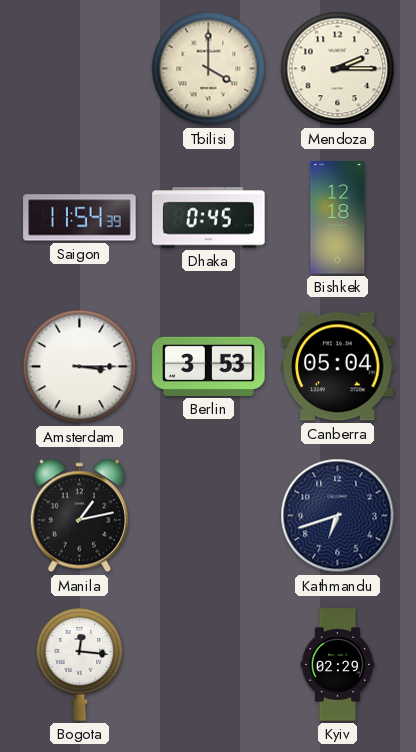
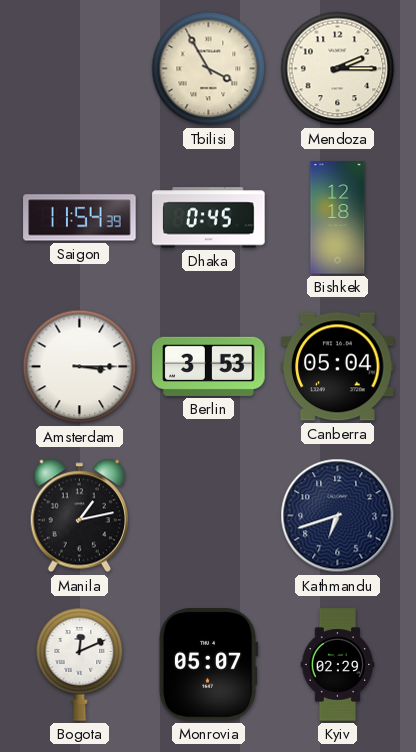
Tbilisi: 4:00 -> 3:55 (209, 69)
Bogota: 12:16 -> 12:11 (80, 665)
Monrovia: none -> 05:07 (208, 665)
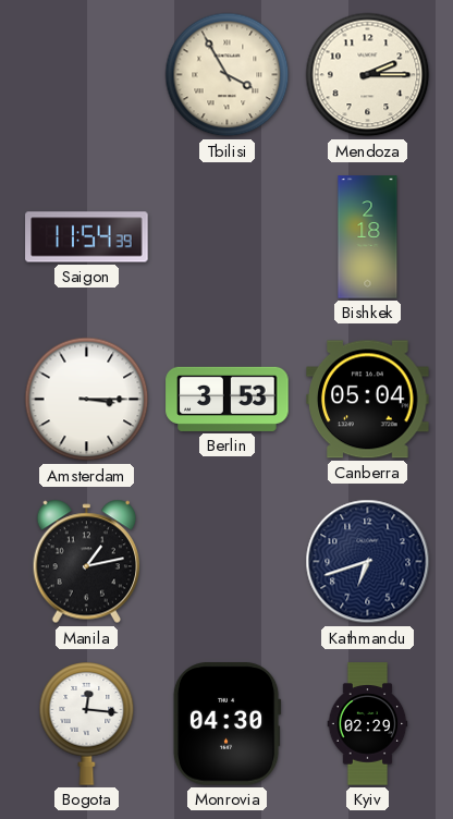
Dhaka: 0:45 -> none (209, 218)
Bishkek: 12:18 -> 2:18 (368, 237)
Bogota: 12:11 -> 12:16 (87, 724)
Monrovia: 05:07 -> 04:30 (226, 724)
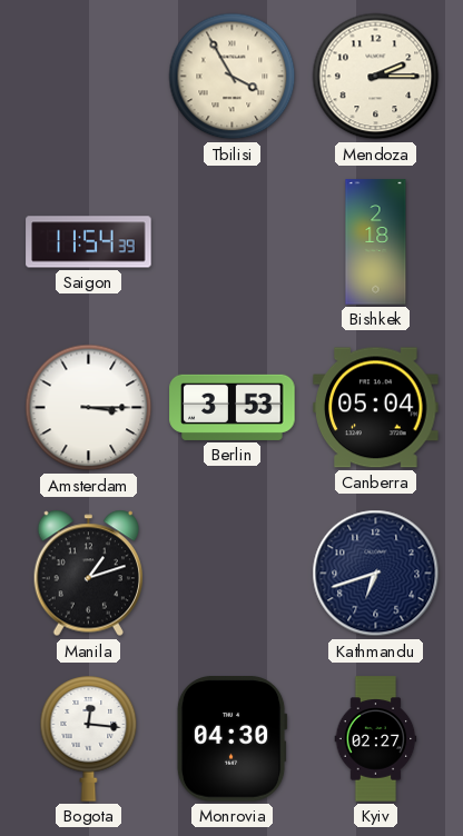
Manila: 1:13 -> 1:12 (89, 574)
Kyiv: 02:29 -> 02:27 (376, 739)
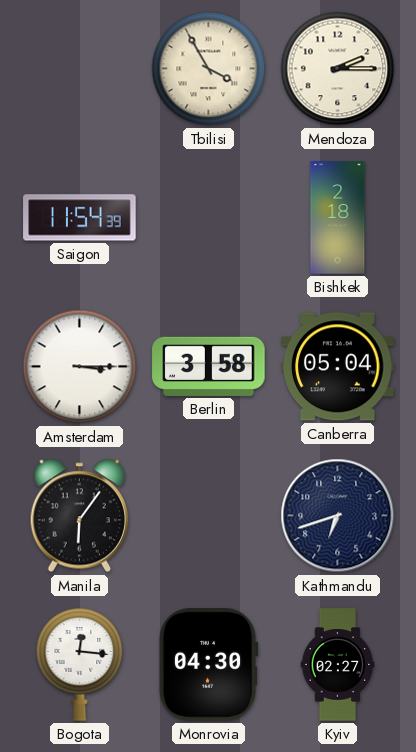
Berlin: 3:53 -> 3:58 (209, 366)
Manila: 1:12 -> 6:06 (80, 516)
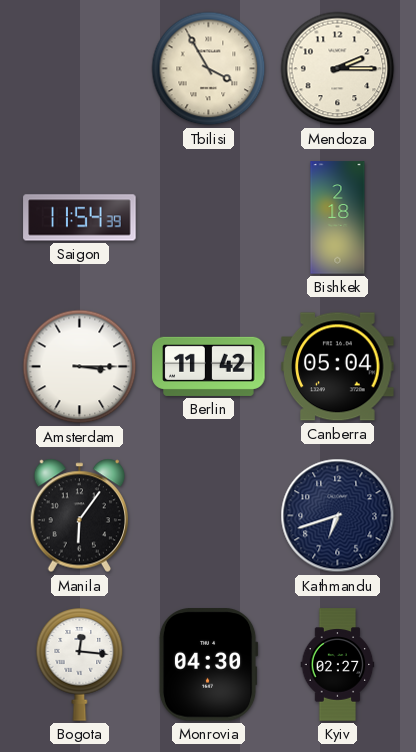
Berlin: 3:58 -> 11:42 (209, 366)
